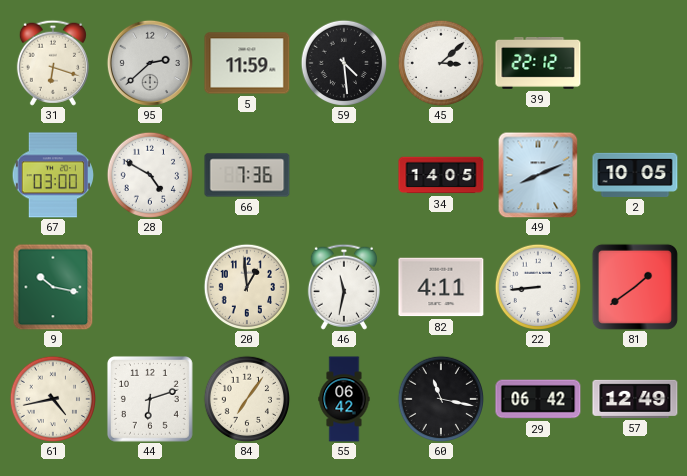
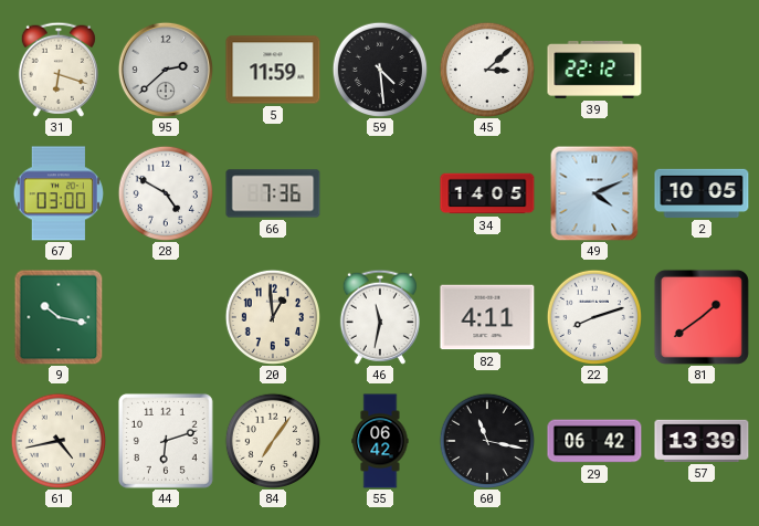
49: 8:11 -> 4:11 (594, 193)
22: 8:44 -> 8:12 (593, 316)
57: 12:49 -> 13:39 (702, 441)
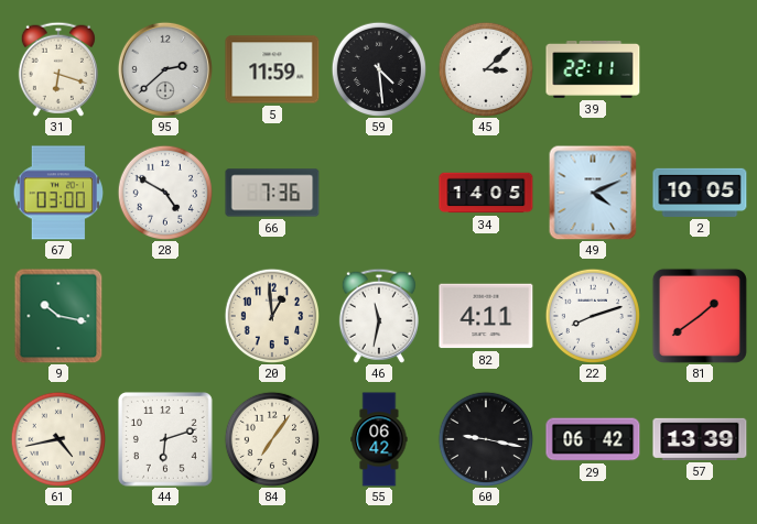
39: 22:12 -> 22:11 (593, 70)
60: 11:17 -> 9:17 (485, 438)
